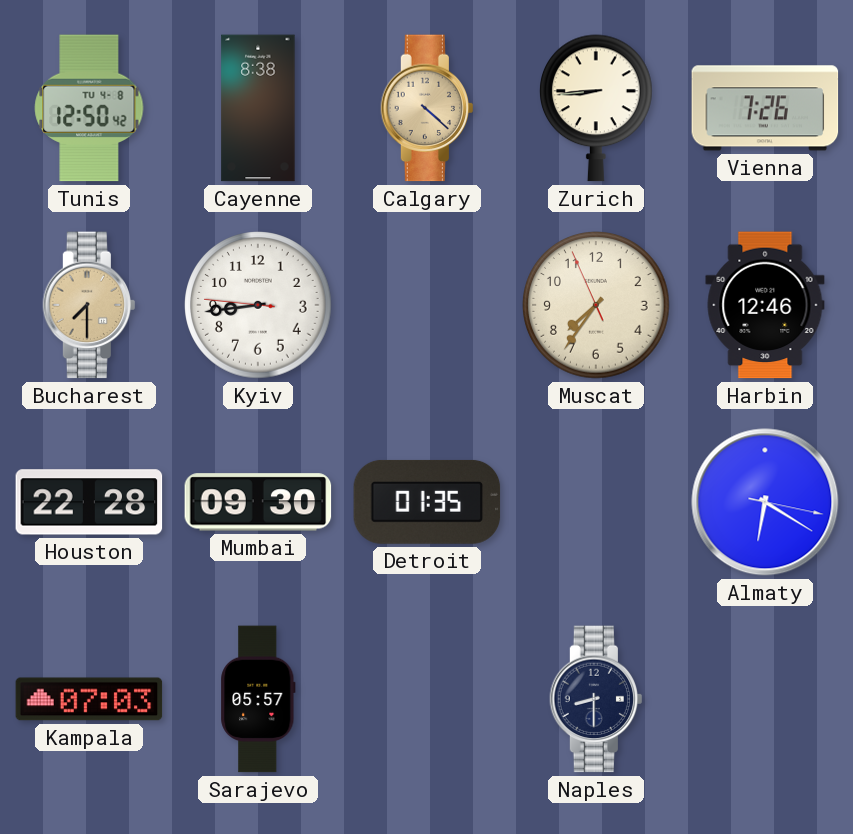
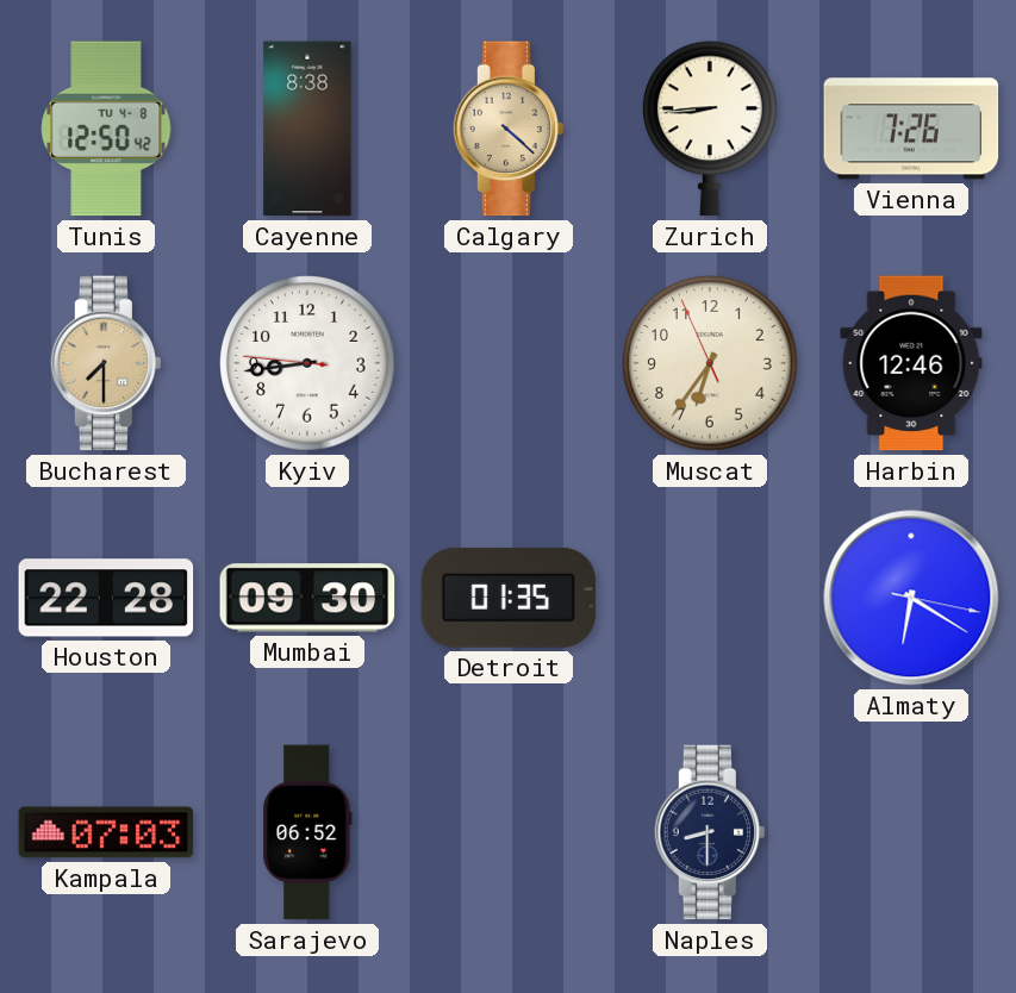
Muscat: 7:35 -> 6:35 (710, 363)
Sarajevo: 05:57 -> 06:52 (307, 832)
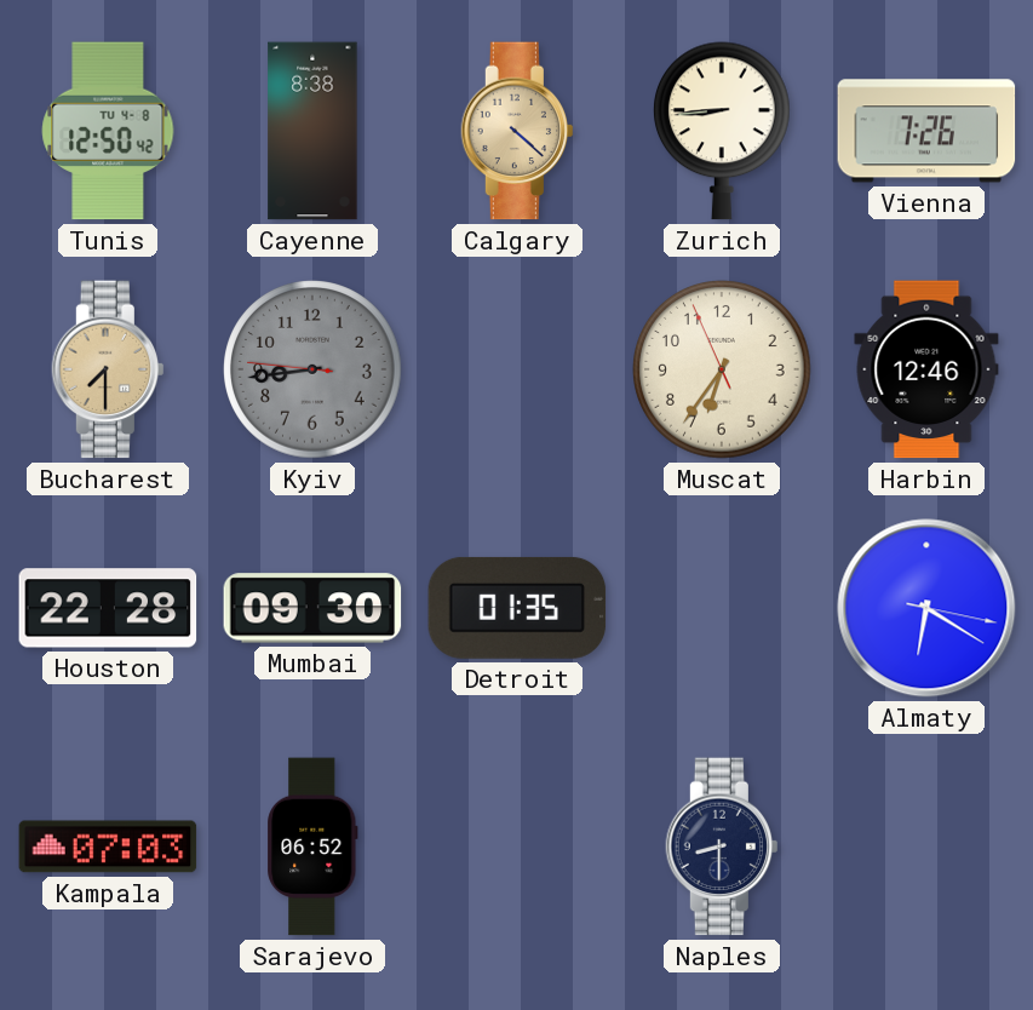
Kyiv dial: white -> grey (312, 369)
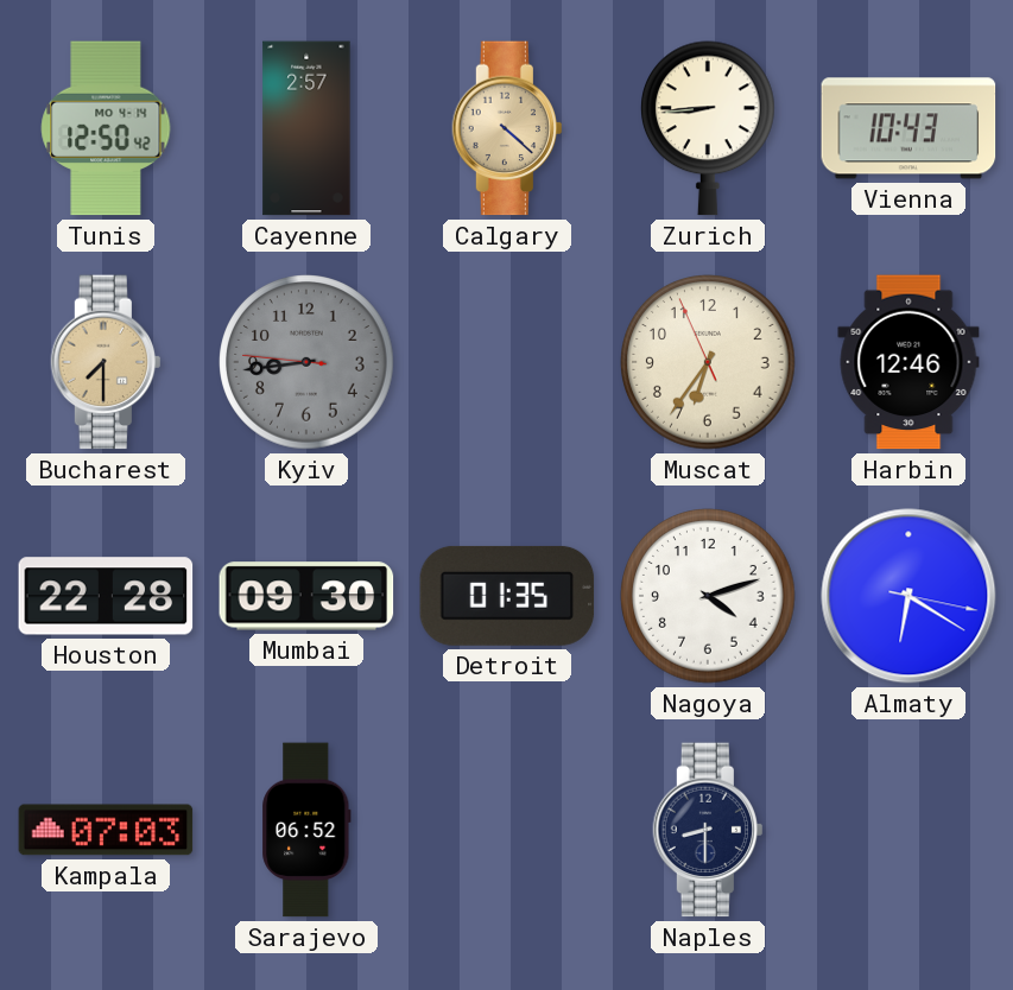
Tunis date: TU 4-8 -> MO 4-14 (106, 128)
Cayenne: 8:38 -> 2:57 (306, 128)
Vienna: 7:26 -> 10:43 (908, 128)
Nagoya: none -> 4:12 (708, 596)
